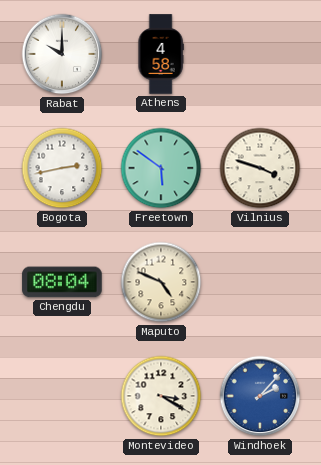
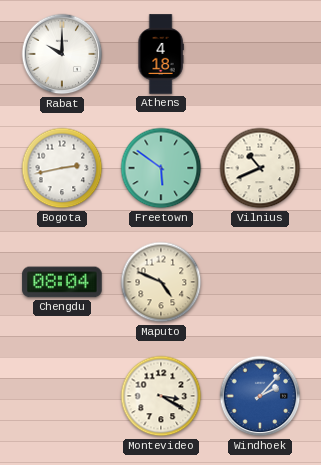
Athens: 4:58 -> 4:18 (161, 54)
Vilnius: 3:48 -> 10:41 (260, 168)
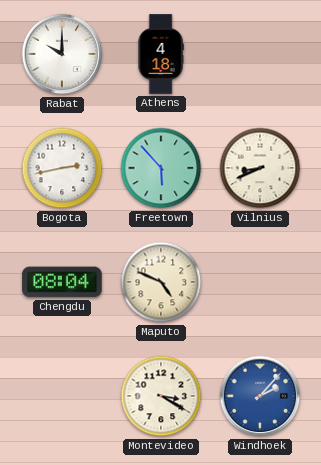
Freetown: 5:51 -> 5:53 (161, 168)
Vilnius: 10:41 -> 8:41 (260, 168)
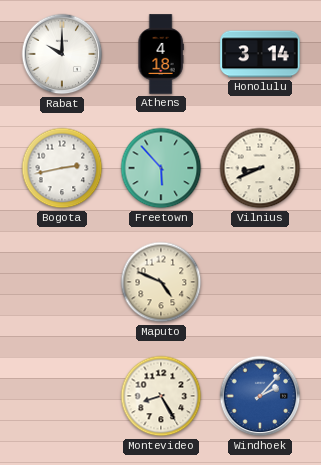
Honolulu: none -> 3:14 (260, 54)
Chengdu: 08:04 -> none (62, 282)
Montevideo: 3:20 -> 8:25 (161, 396)
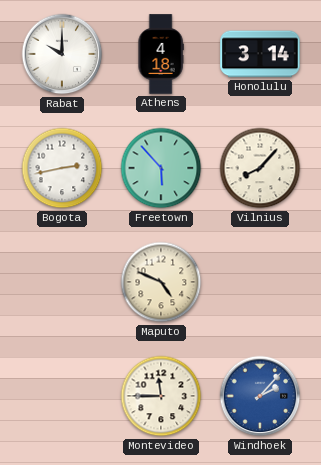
Vilnius: 8:41 -> 8:07 (260, 168)
Montevideo: 8:25 -> 11:45 (161, 396)
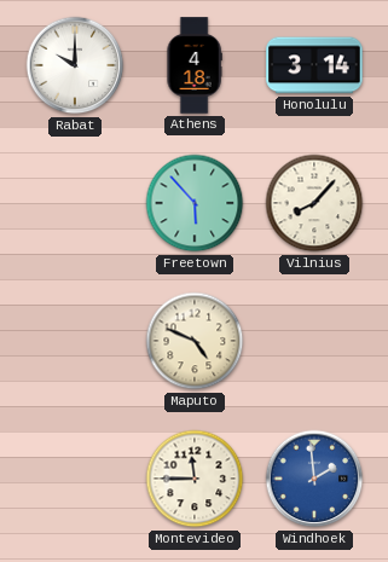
Bogota: 2:43 -> none (62, 168)
Windhoek: 2:07 -> 1:59 (314, 479)
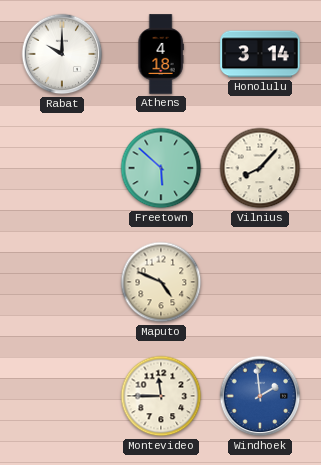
Freetown: 5:53 -> 5:52 (161, 168)
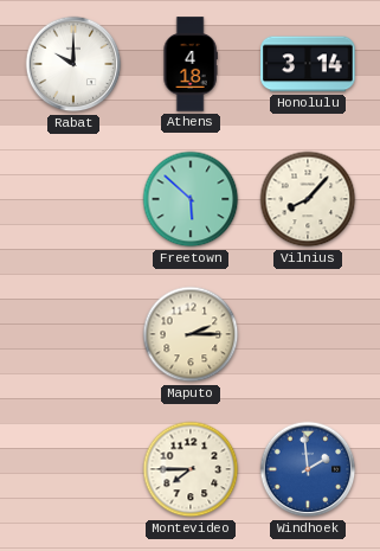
Maputo: 4:49 -> 2:15 (191, 334)
Montevideo: 11:45 -> 7:45 (191, 469)
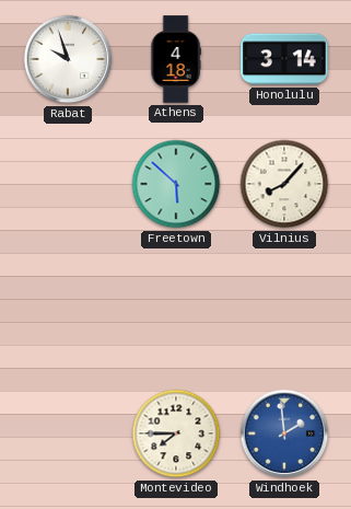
Rabat: 10:00 -> 9:57 (68, 59)
Maputo: 2:15 -> none (191, 334)
